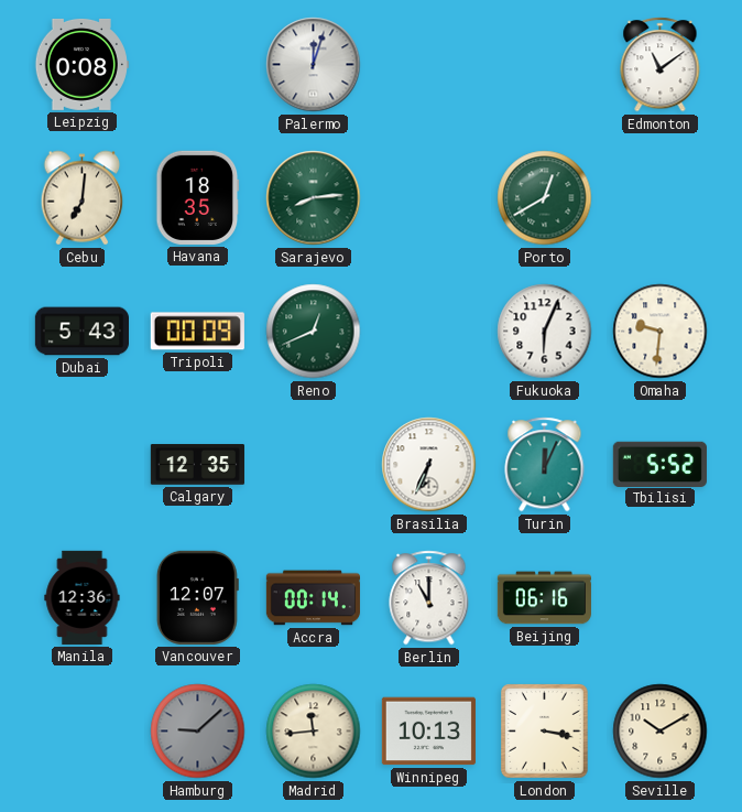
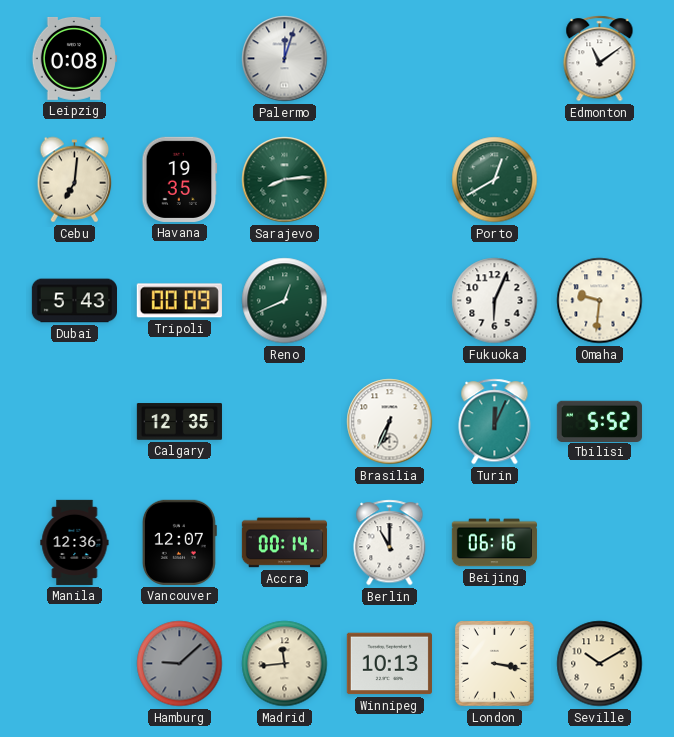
Havana: 18:35 -> 19:35 (180, 179)
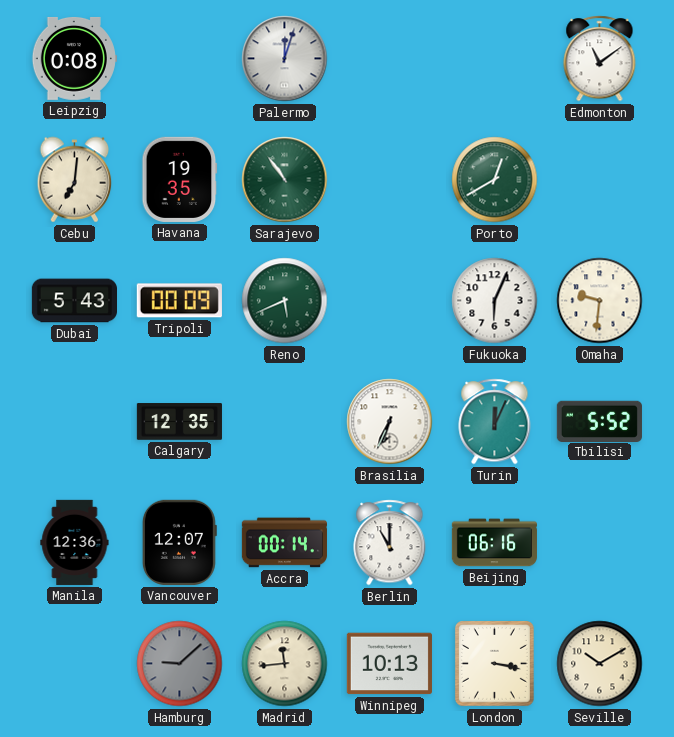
Sarajevo: 8:14 -> 10:54 (285, 180)
Reno: 12:41 -> 5:41 (285, 301)
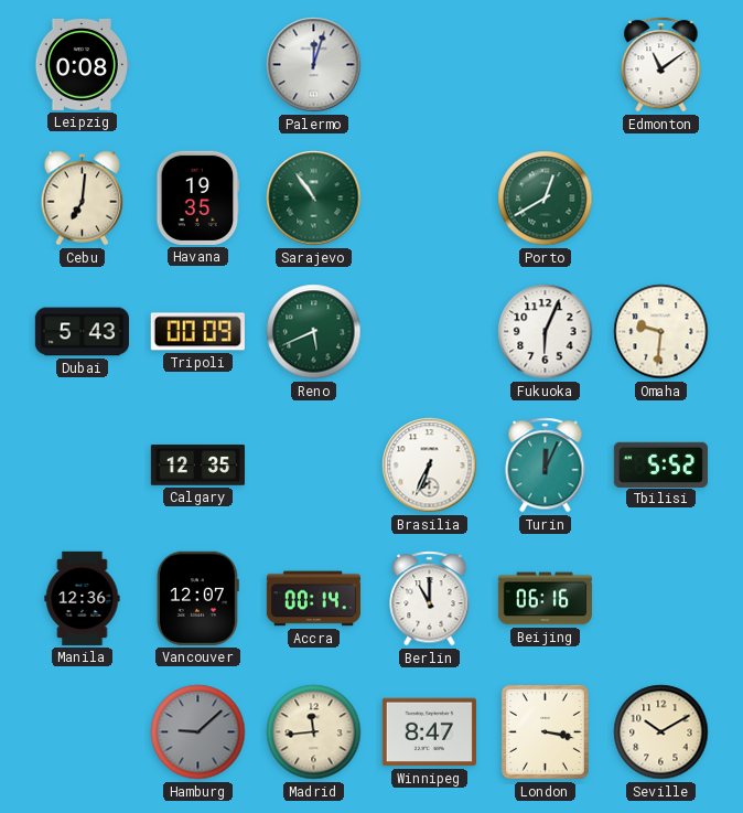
Winnipeg: 10:13 -> 8:47 (429, 732)
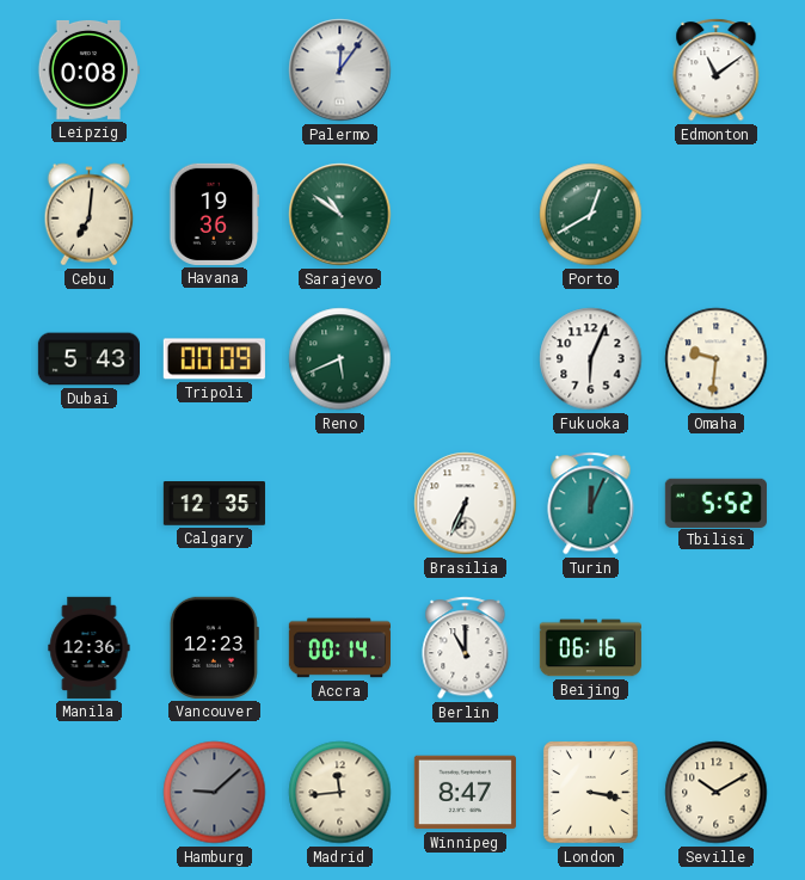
Palermo: 12:03 -> 12:06 (340, 70)
Havana: 19:35 -> 19:36 (215, 214)
Sarajevo: 10:54 -> 10:51 (340, 215)
Vancouver: 12:07 -> 12:23 (214, 647)
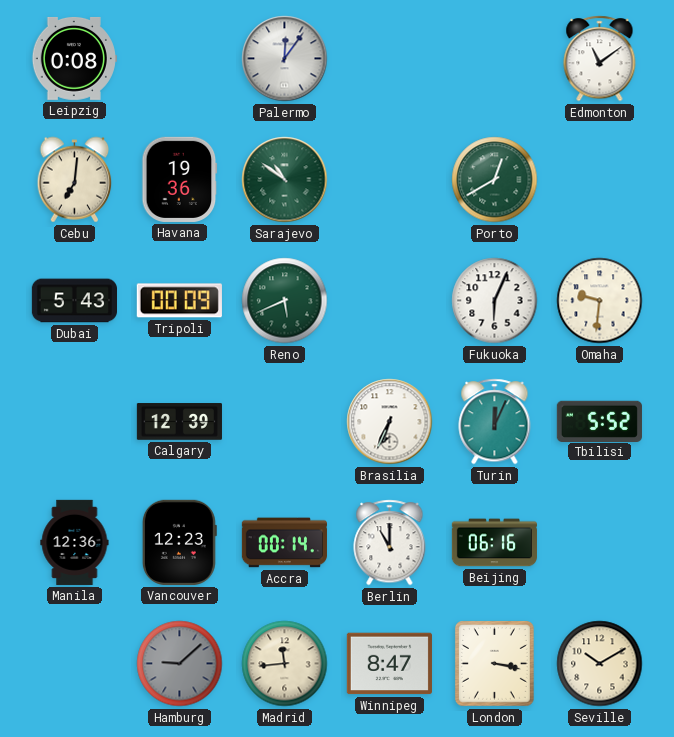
Calgary: 12:35 -> 12:39 (179, 422)
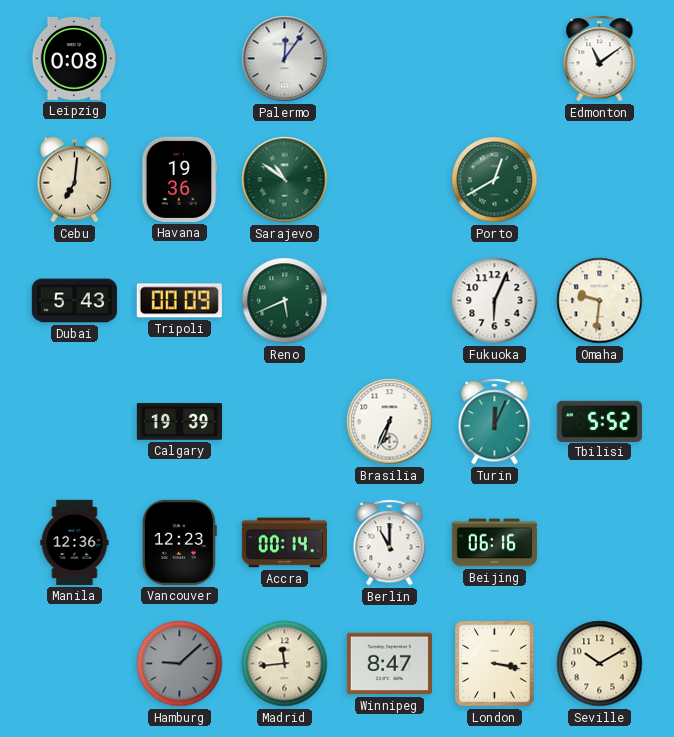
Calgary: 12:39 -> 19:39 (179, 422)
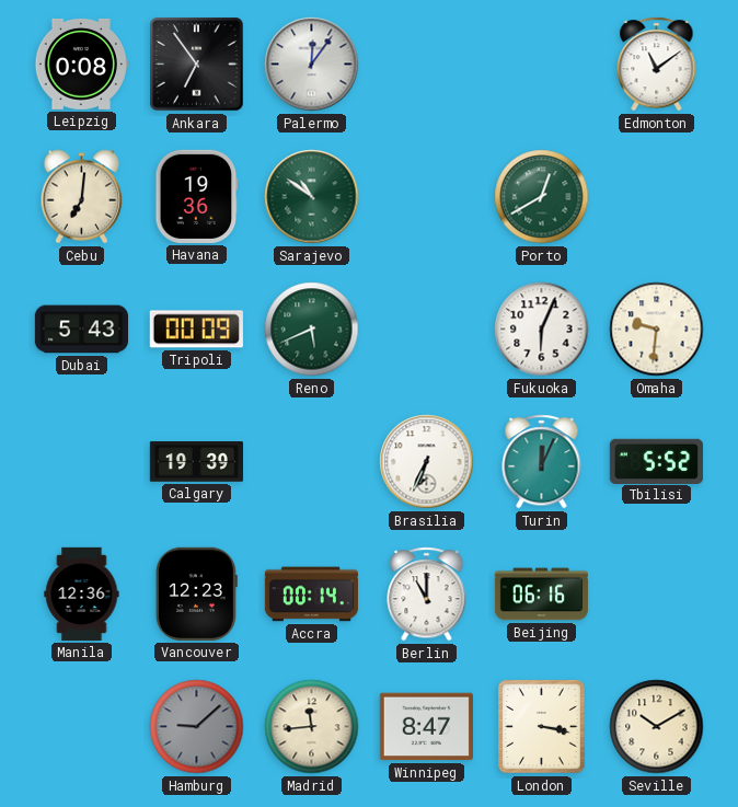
Ankara: none -> 6:54 (197, 65)
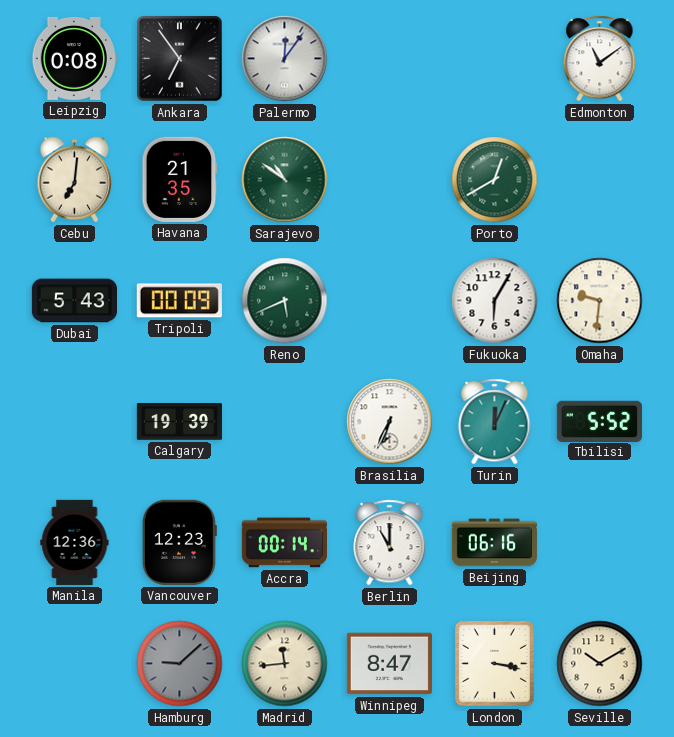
Havana: 19:36 -> 21:35 (180, 179)
Fukuoka: 6:04 -> 6:05 (495, 301)
